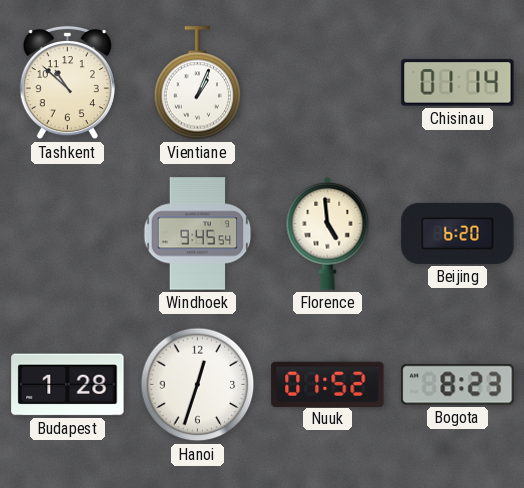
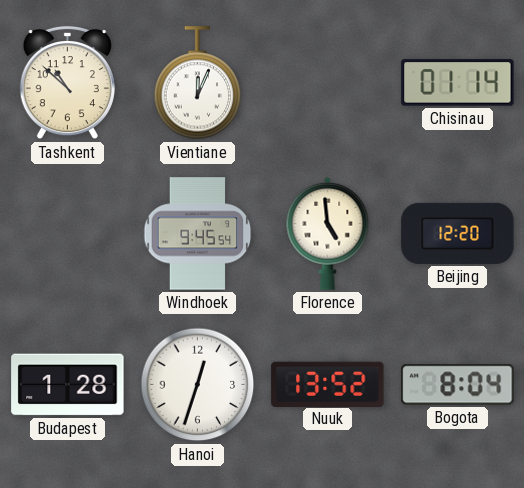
Vientiane: 1:04 -> 12:04 (198, 83)
Beijing: 6:20 -> 12:20 (458, 233)
Nuuk: 01:52 -> 13:52 (328, 384)
Bogota: 8:23 -> 8:04 (458, 385)
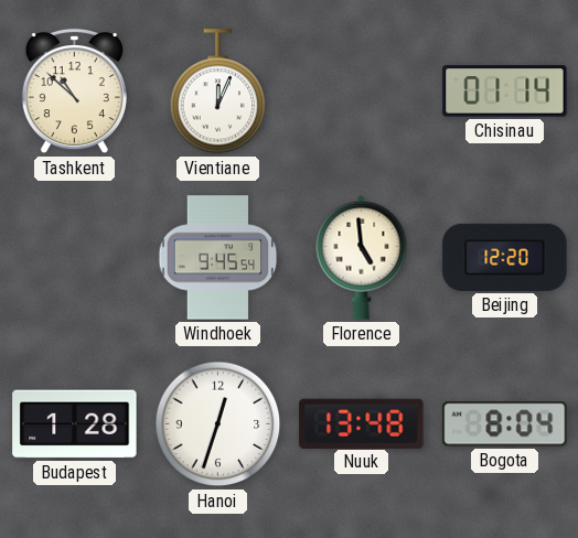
Nuuk: 13:52 -> 13:48 (362, 423)
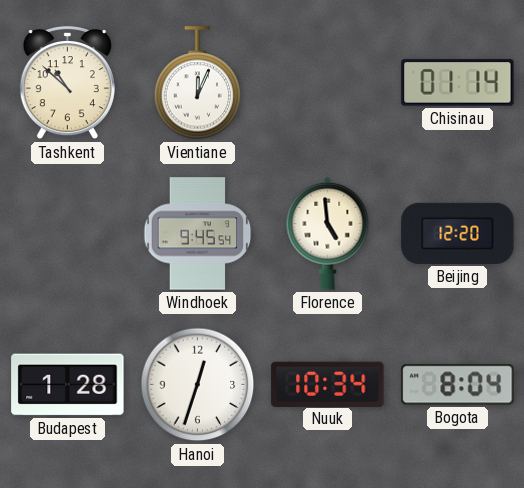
Nuuk: 13:48 -> 10:34 (328, 384)
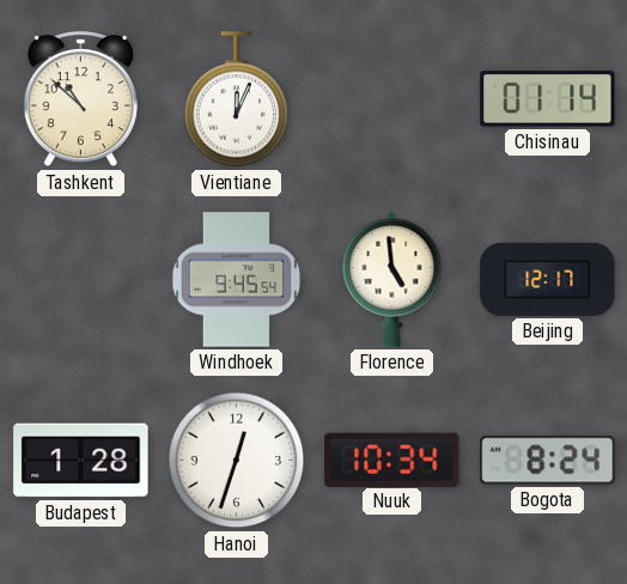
Beijing: 12:20 -> 12:17 (548, 279)
Bogota: 8:04 -> 8:24 (548, 461)
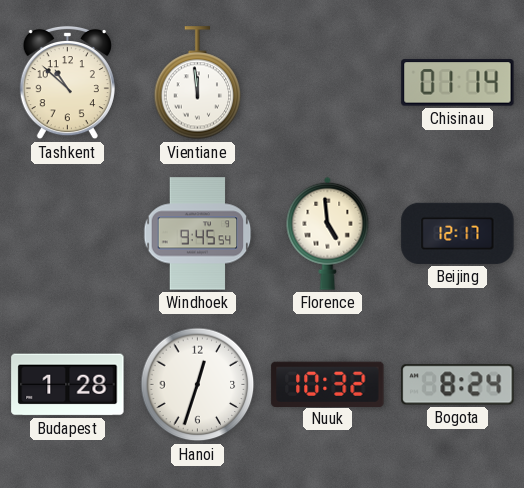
Vientiane: 12:04 -> 11:59 (198, 83)
Nuuk: 10:34 -> 10:32 (328, 384)
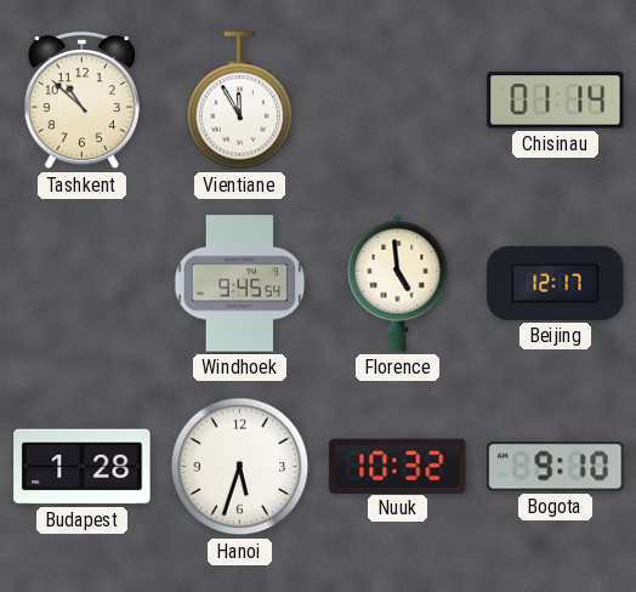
Vientiane: 11:59 -> 11:55 (240, 101)
Hanoi: 12:33 -> 5:33 (240, 467)
Bogota: 8:24 -> 9:10 (556, 467)
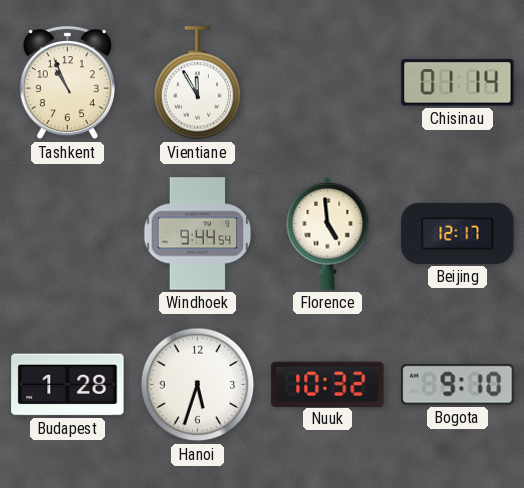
Tashkent: 10:52 -> 10:56 (67, 83)
Windhoek: 9:45 -> 9:44 (198, 234)
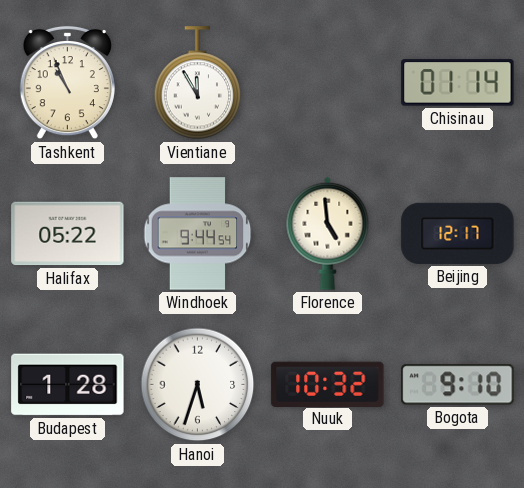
Halifax: none -> 05:22 (68, 234)
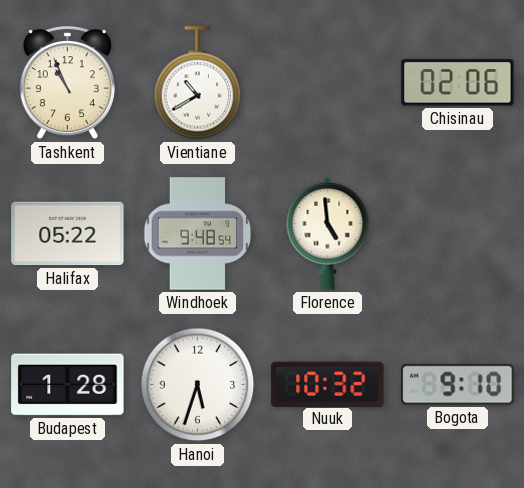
Vientiane: 11:55 -> 10:40 (198, 83)
Chisinau: 01:14 -> 02:06 (458, 83)
Windhoek: 9:44 -> 9:48 (198, 234)
Beijing: 12:17 -> none (458, 233)
